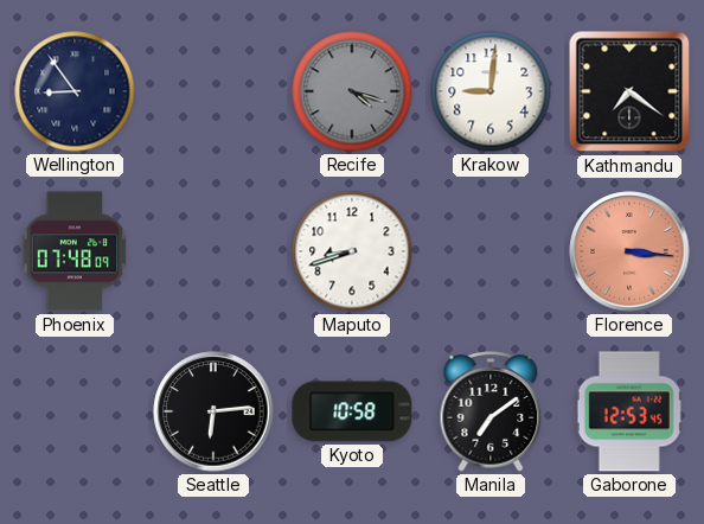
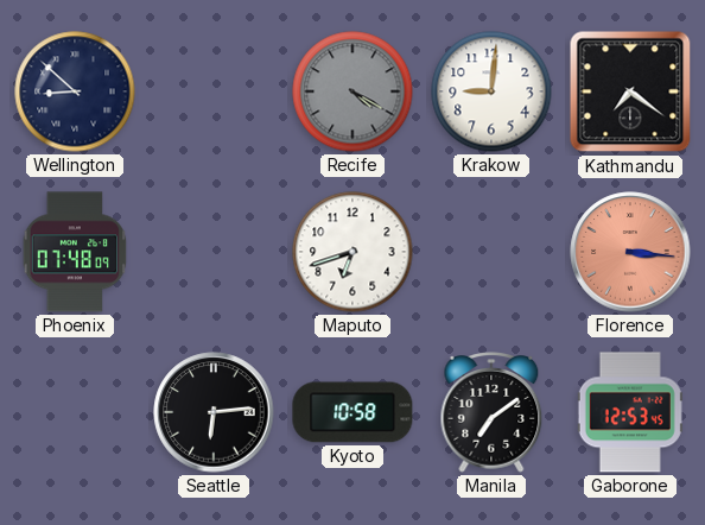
Wellington: 8:54 -> 8:52 (75, 91)
Recife: 4:18 -> 4:20 (352, 91)
Maputo: 8:42 -> 6:42 (352, 252)
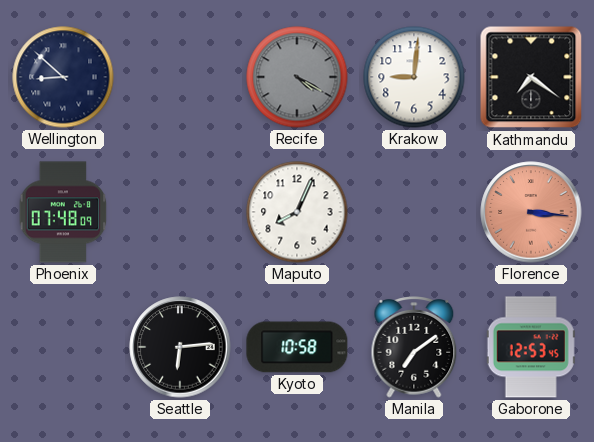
Maputo: 6:42 -> 8:04 (297, 212)
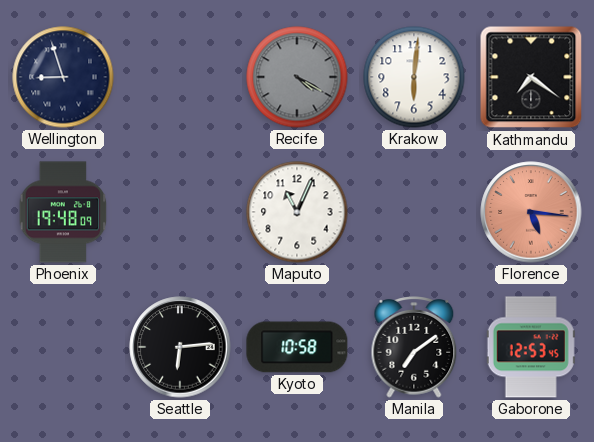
Wellington: 8:52 -> 8:57 (63, 77)
Krakow: 9:01 -> 6:01 (414, 77)
Phoenix: 07:48 -> 19:48 (63, 212)
Maputo: 8:04 -> 11:04 (297, 212)
Florence: 3:16 -> 5:16 (531, 212)
